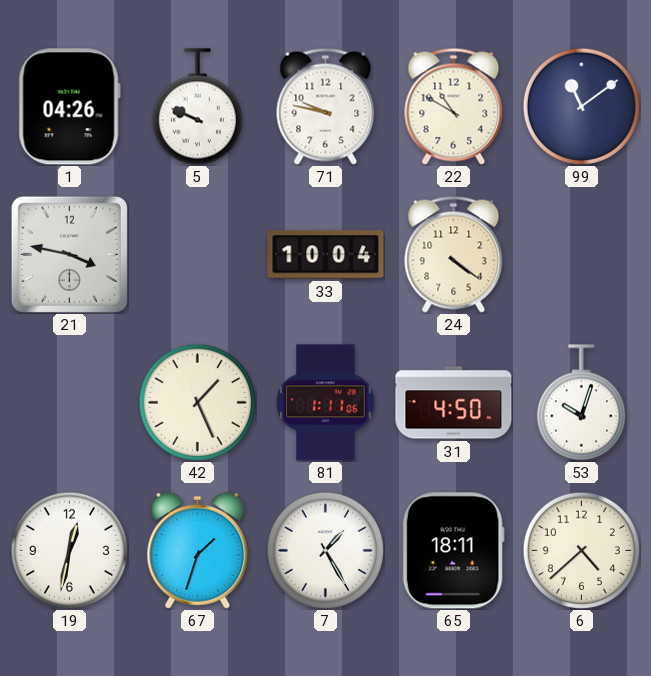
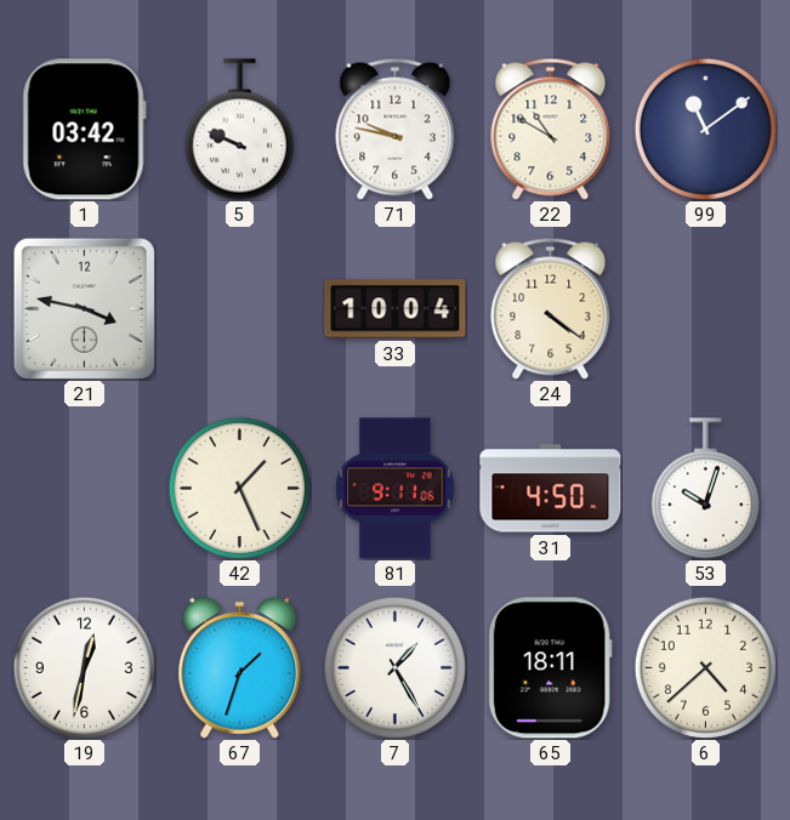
1: 04:26 -> 03:42 (84, 130)
81: 1:11 -> 9:11 (396, 489)
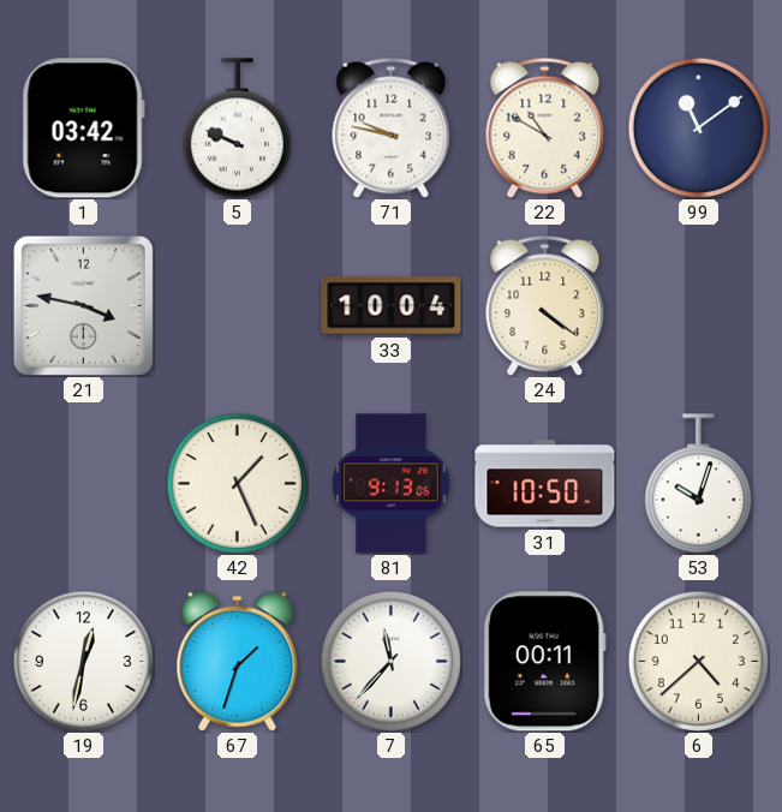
81: 9:11 -> 9:13 (392, 484)
31: 4:50 -> 10:50 (545, 484)
7: 1:25 -> 11:37 (390, 661)
65: 18:11 -> 00:11 (544, 662)
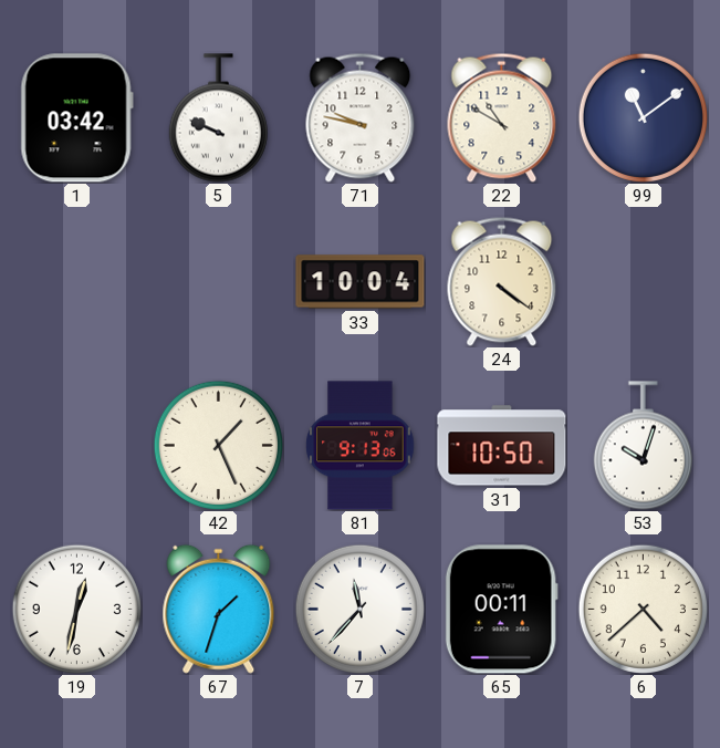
21: 3:47 -> none (83, 305)
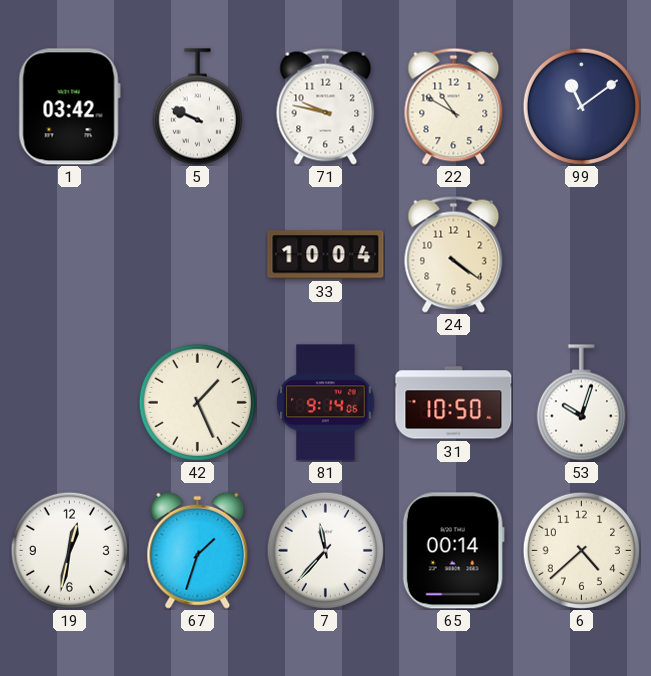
81: 9:13 -> 9:14 (326, 403)
65: 00:11 -> 00:14 (453, 551)
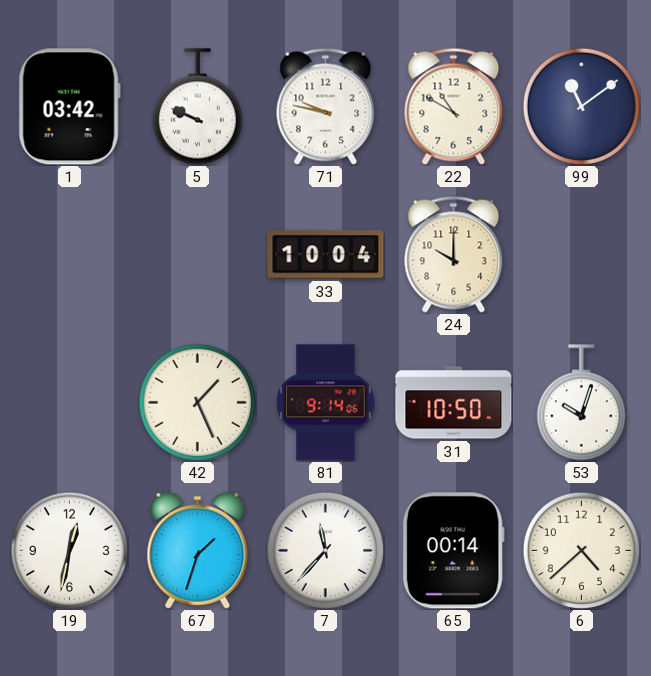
24: 4:21 -> 10:00 (454, 254)
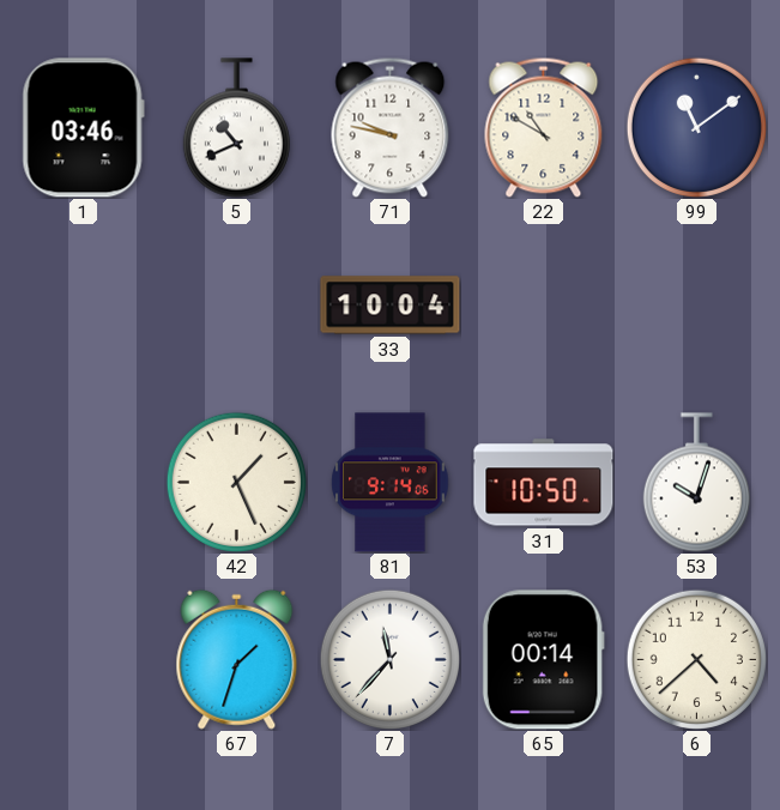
1: 03:42 -> 03:46 (83, 128)
5: 9:49 -> 10:41 (236, 128)
24: 10:00 -> none (454, 254)
19: 12:32 -> none (69, 550)
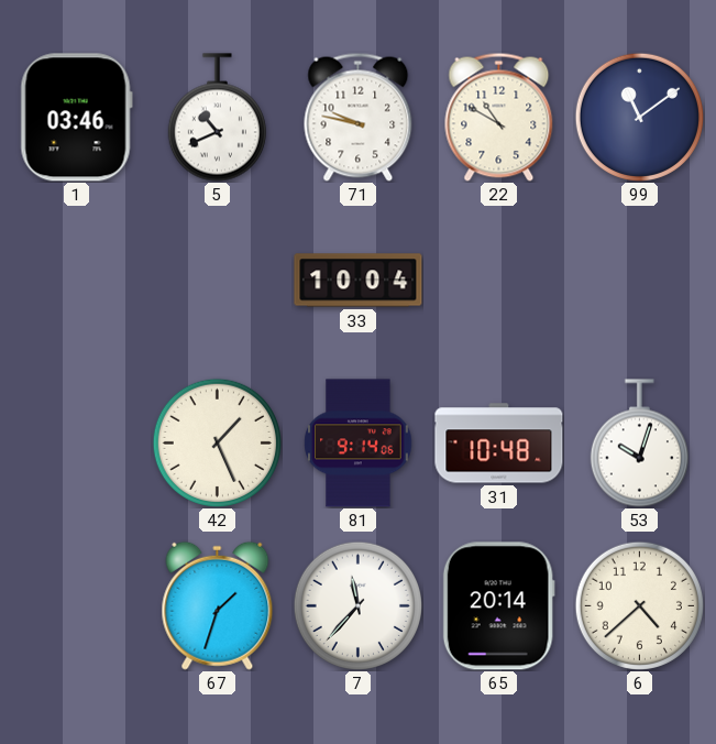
31: 10:50 -> 10:48 (499, 444)
65: 00:14 -> 20:14 (498, 606)
